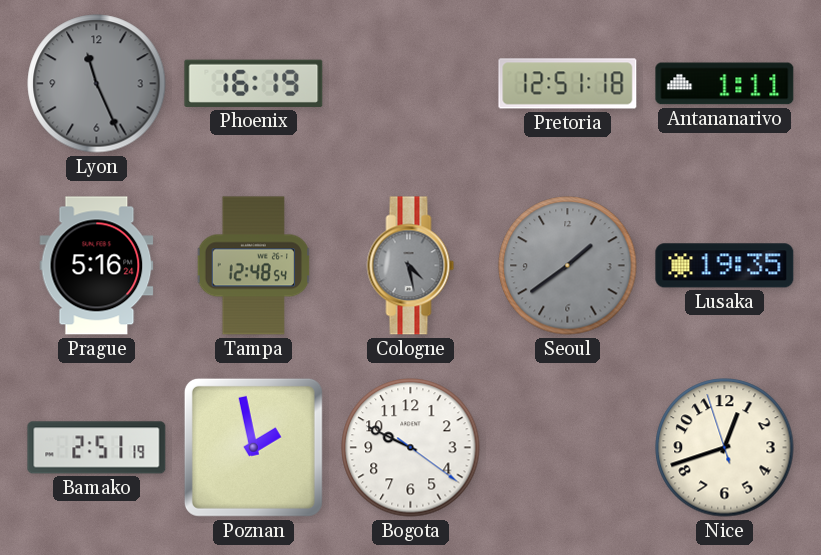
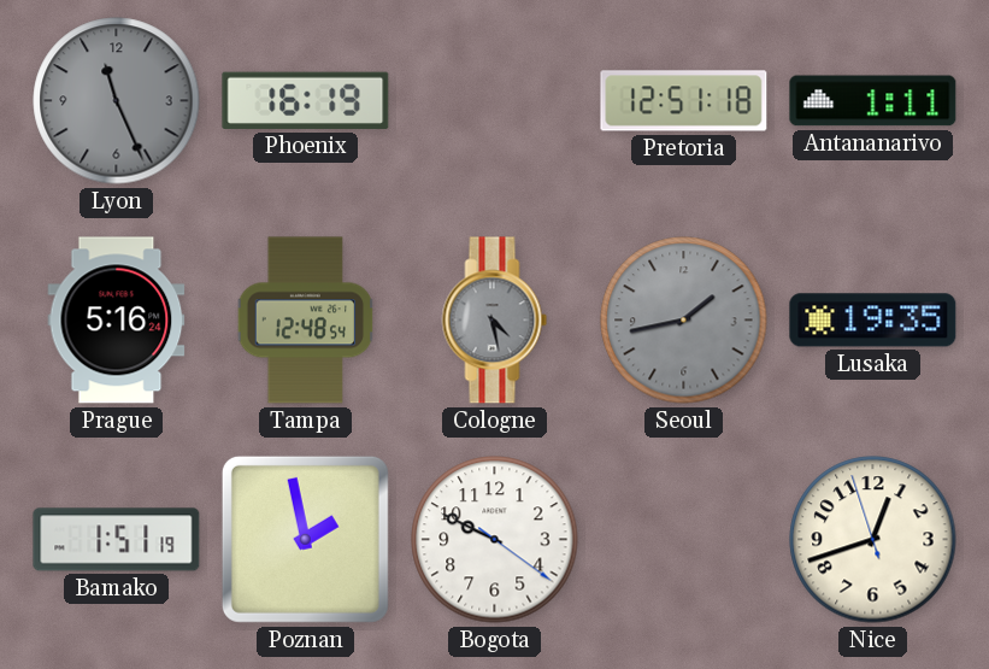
Seoul: 1:39 -> 1:43 (684, 321)
Bamako: 2:51 -> 1:51 (117, 540)
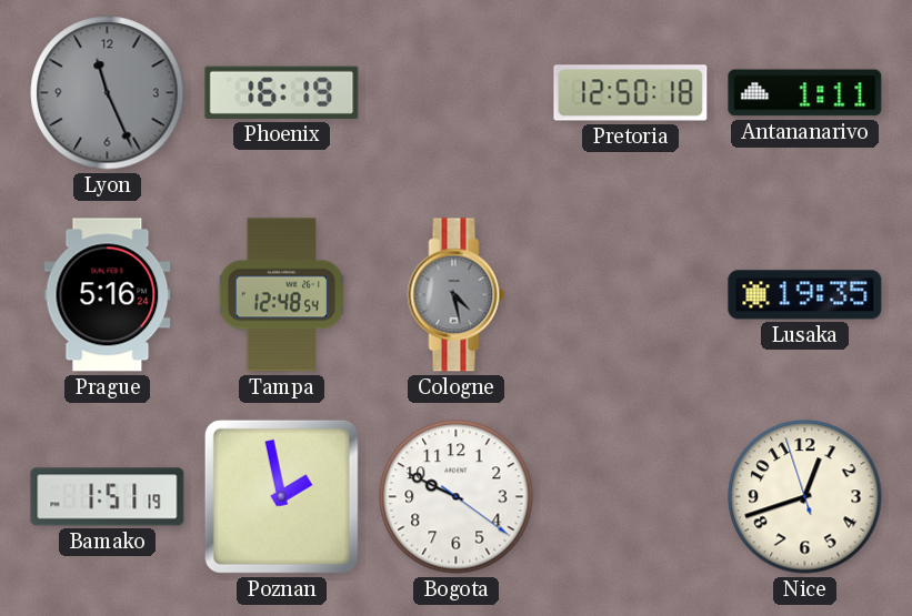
Pretoria: 12:51 -> 12:50 (631, 93)
Seoul: 1:43 -> none (684, 321)
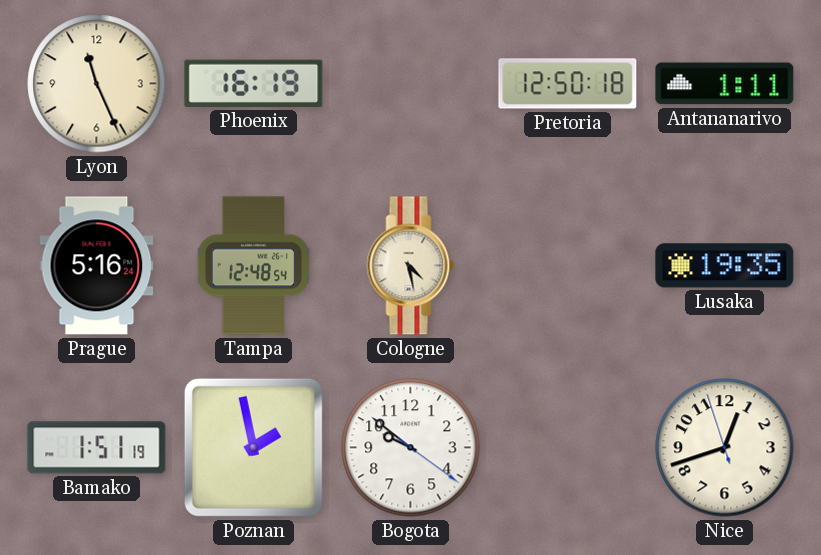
Lyon dial: grey -> cream (97, 84)
Cologne dial: grey -> cream (411, 266)
Bogota: 9:49 -> 9:51 (411, 448)
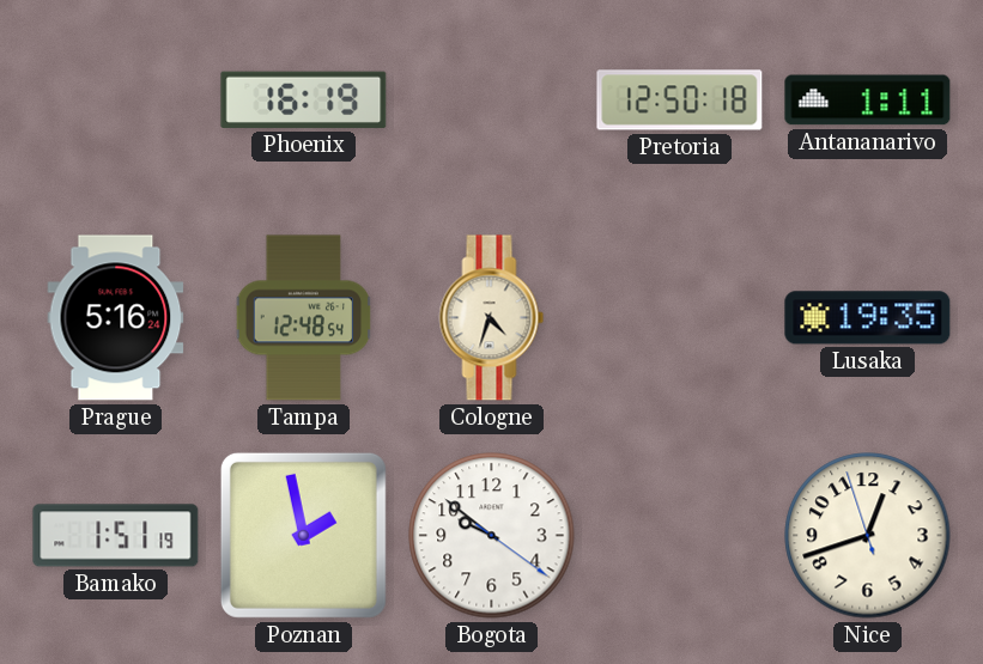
Lyon: 11:26 -> none (97, 84)
Cologne: 4:28 -> 4:33 (492, 318)
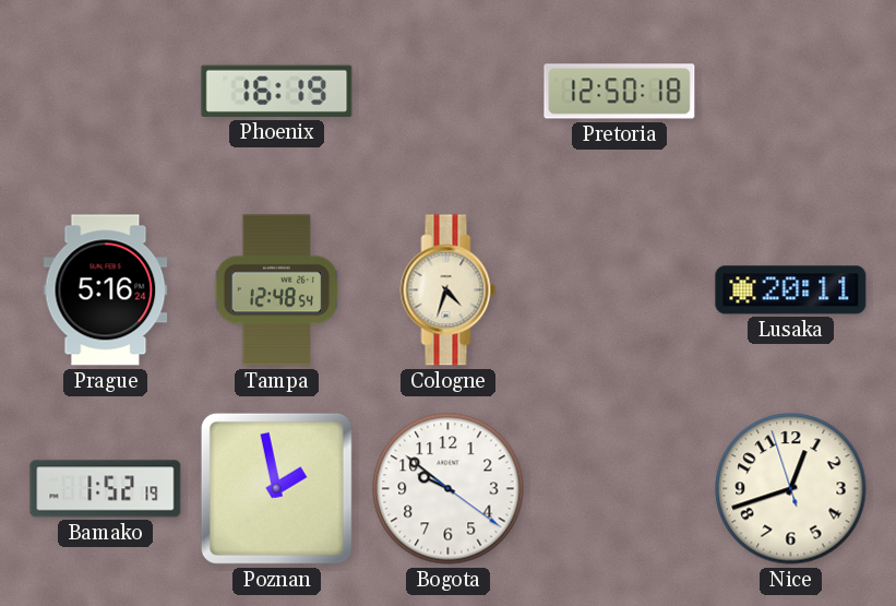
Antananarivo: 1:11 -> none (868, 100)
Lusaka: 19:35 -> 20:11 (791, 290)
Bamako: 1:51 -> 1:52 (106, 489)
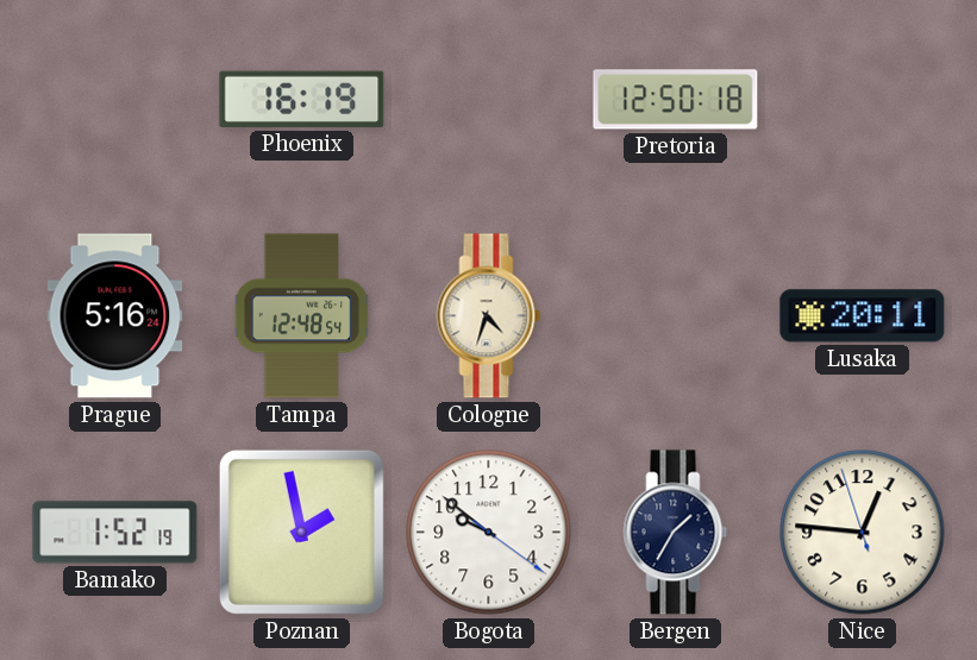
Bergen: none -> 1:35 (676, 533)
Nice: 12:41 -> 12:45 (863, 533)
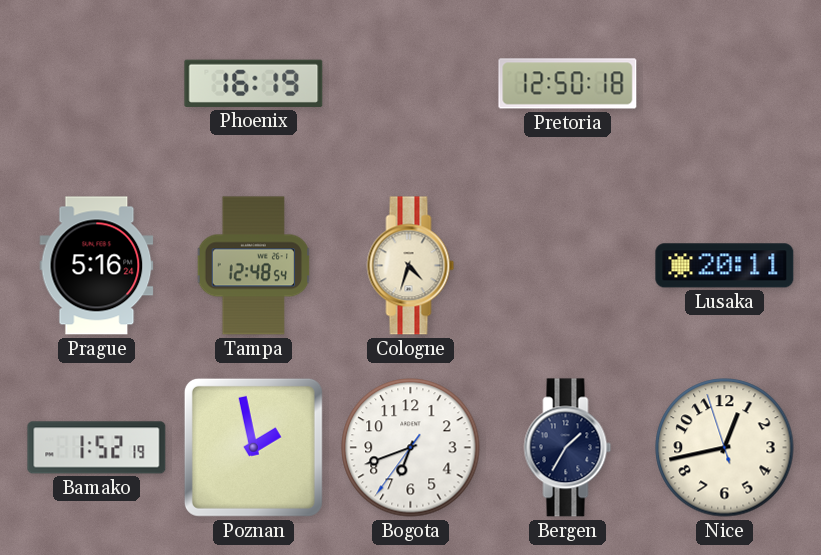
Bogota: 9:51 -> 6:41 (411, 448)
Nice: 12:45 -> 12:42 (725, 448)
